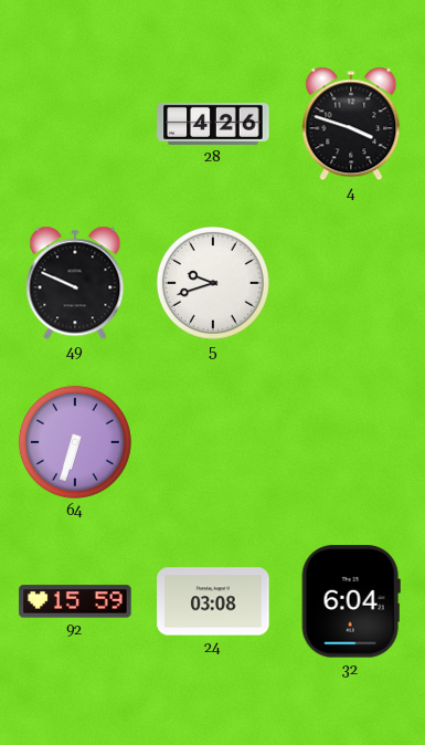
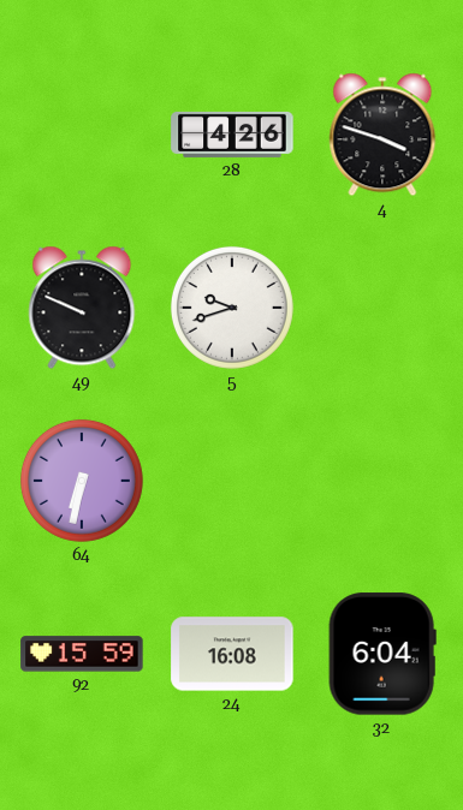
64: 6:33 -> 6:32 (82, 481)
24: 03:08 -> 16:08 (232, 654)
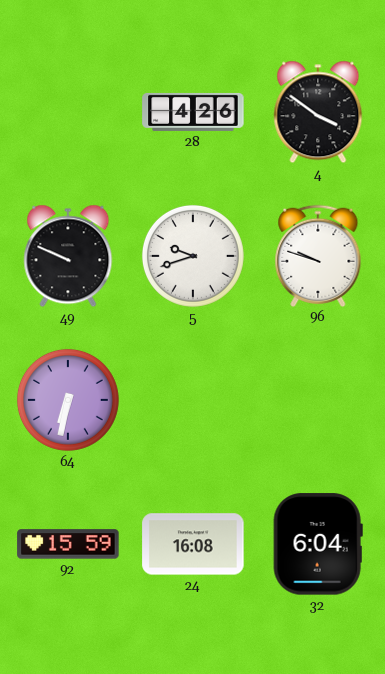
4: 3:48 -> 3:51 (318, 112)
96: none -> 9:48 (318, 255)
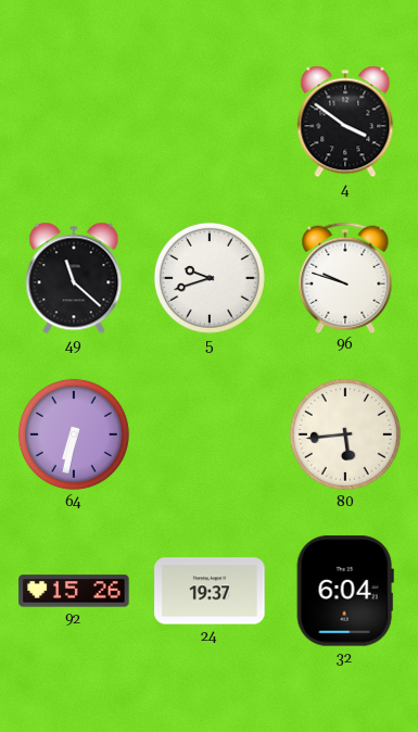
28: 4:26 -> none (193, 112)
49: 9:49 -> 11:22 (74, 278)
80: none -> 5:44 (345, 434)
92: 15:59 -> 15:26 (74, 591)
24: 16:08 -> 19:37 (210, 591)
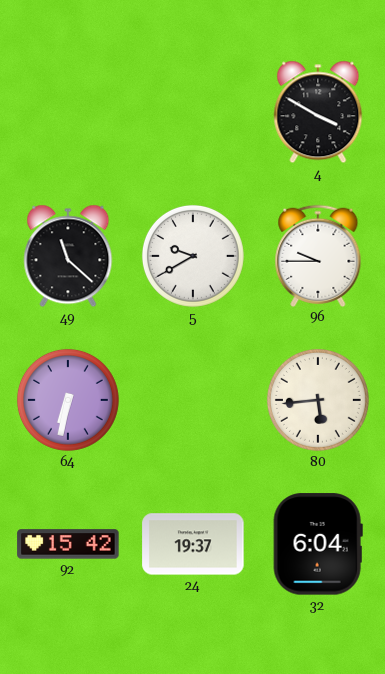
4: 3:51 -> 3:50 (318, 112)
5: 9:42 -> 9:40 (193, 256)
96: 9:48 -> 9:45 (318, 255)
92: 15:26 -> 15:42 (68, 544)
